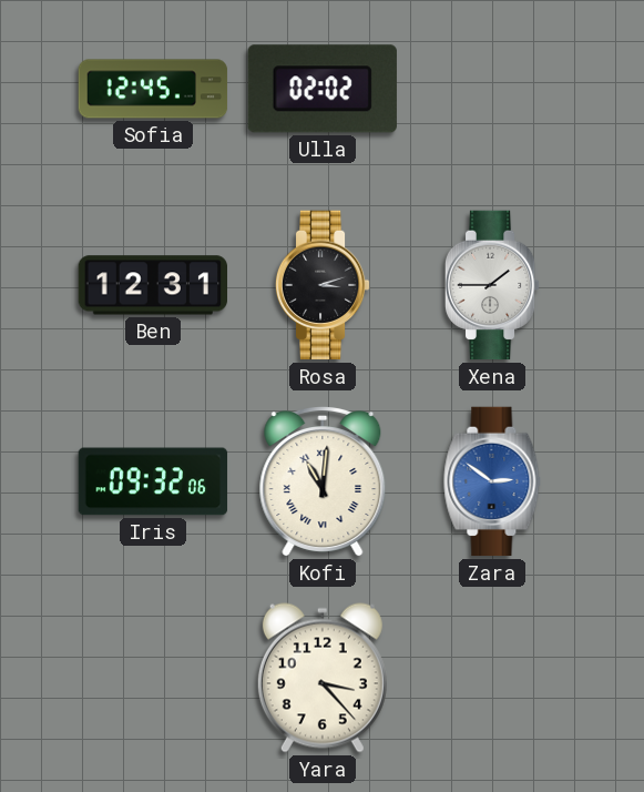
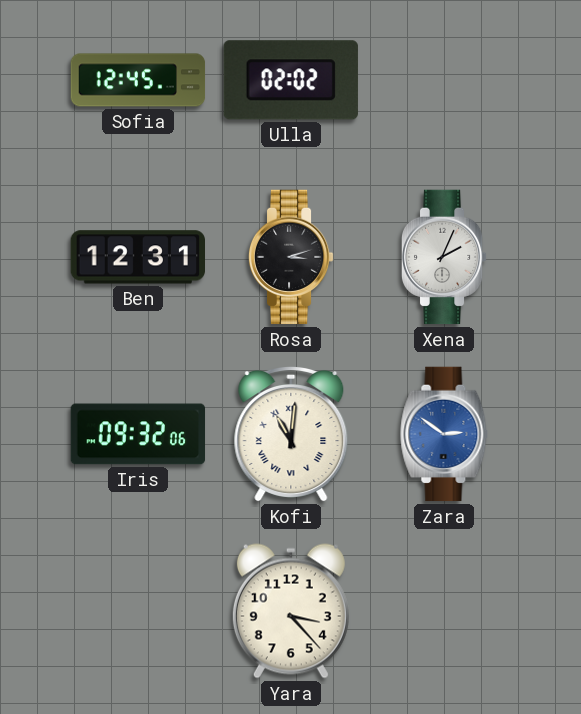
Xena: 1:45 -> 2:04 (444, 257)
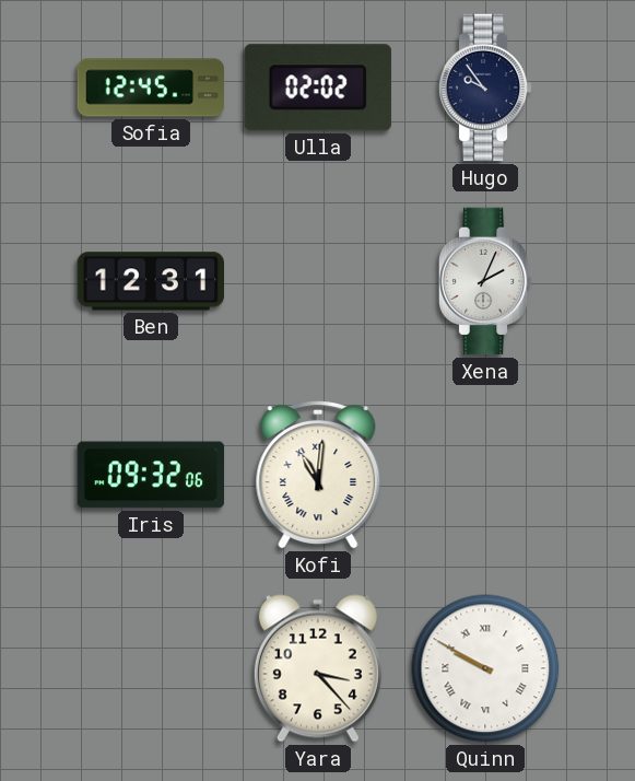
Hugo: none -> 9:54 (485, 88)
Rosa: 3:12 -> none (291, 257)
Zara: 2:51 -> none (444, 434)
Quinn: none -> 9:50 (485, 668)
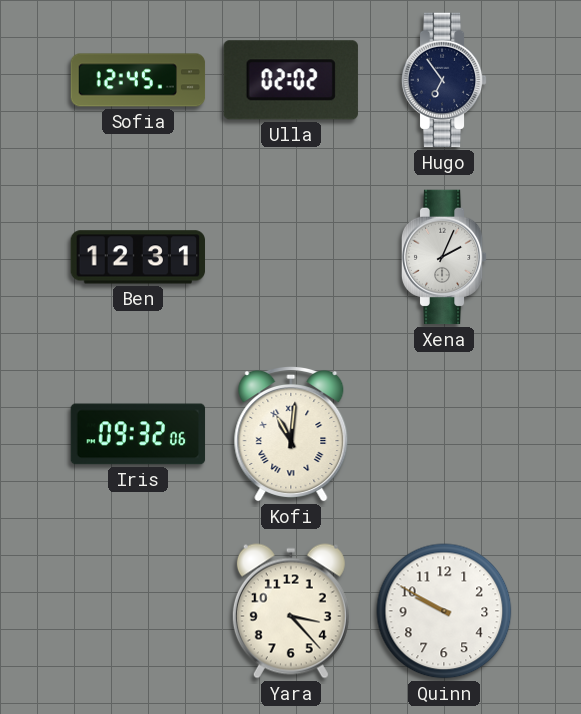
Hugo: 9:54 -> 6:54 (444, 80)
Quinn numerals: Roman -> Arabic (444, 611)
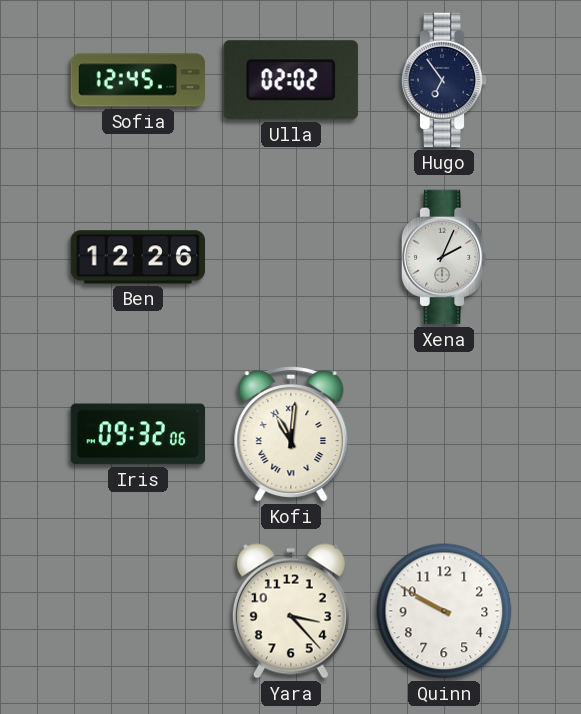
Ben: 12:31 -> 12:26 (137, 257)
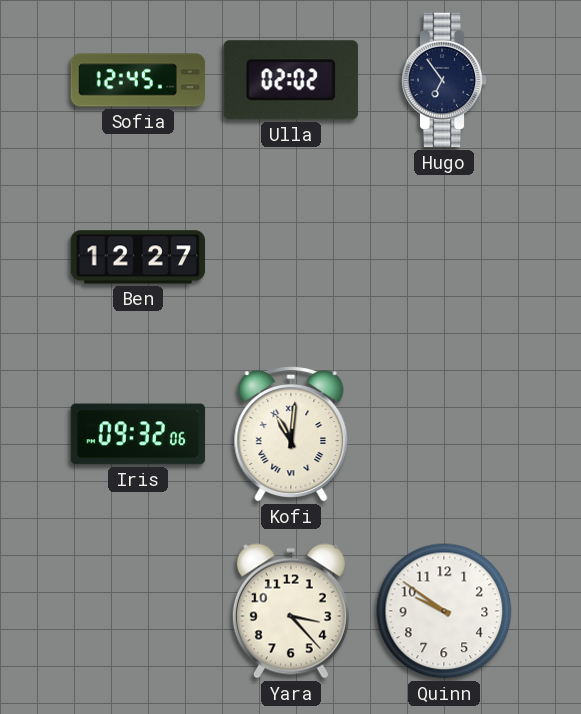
Ben: 12:26 -> 12:27 (137, 257)
Xena: 2:04 -> none (444, 257)
Quinn: 9:50 -> 9:51 (444, 611)
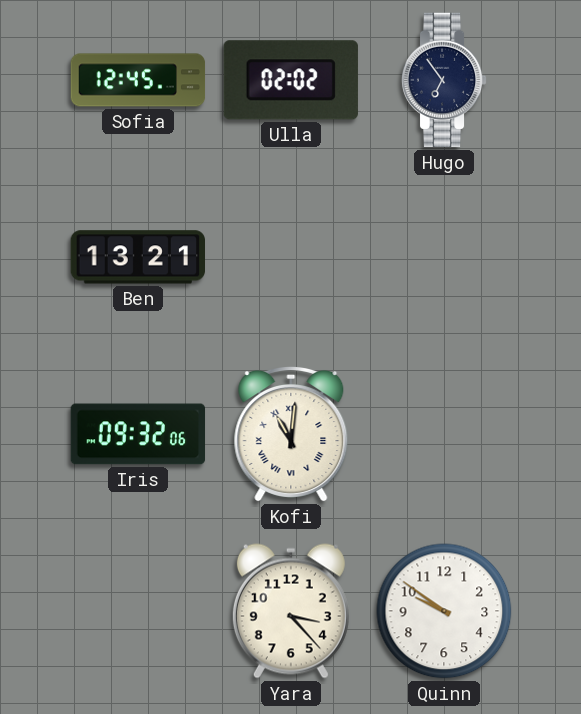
Ben: 12:27 -> 13:21 (137, 257)
